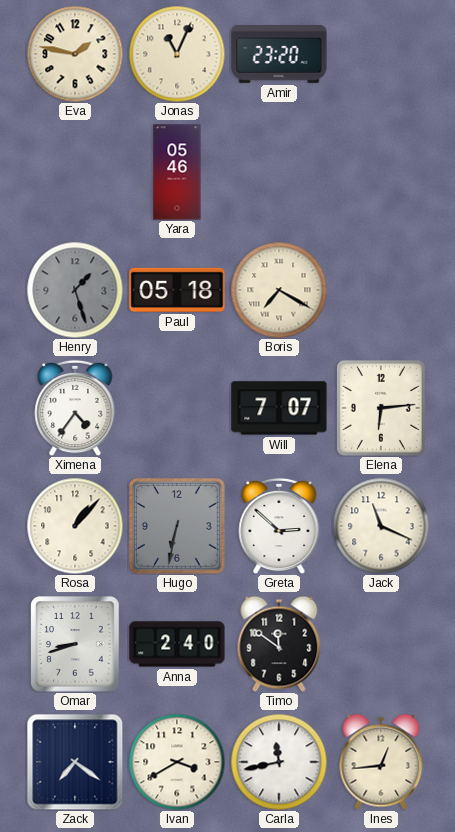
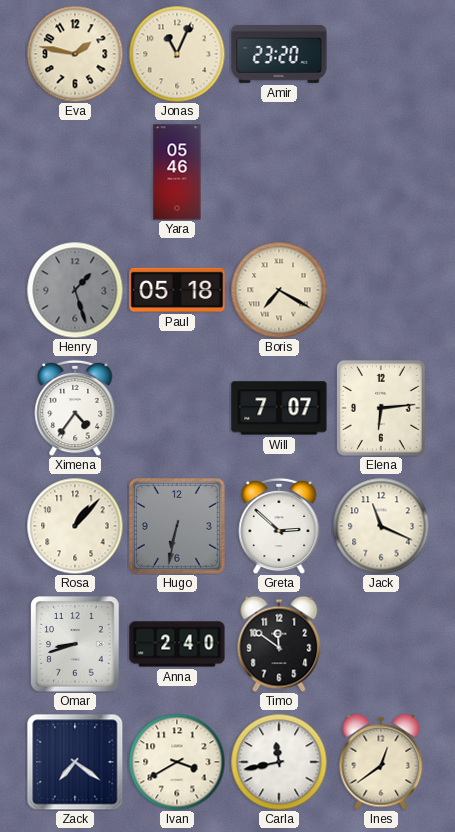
Ines: 12:44 -> 12:39 (381, 762)
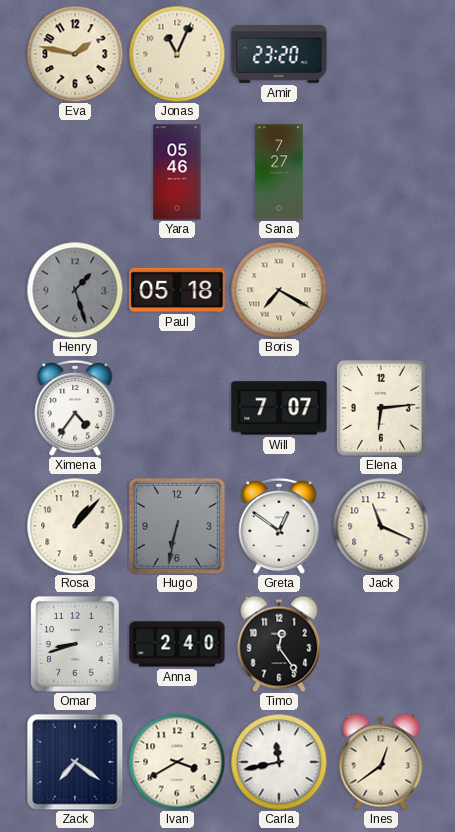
Sana: none -> 7:27 (279, 172)
Greta: 2:52 -> 12:51 (279, 526)
Timo: 11:51 -> 12:24 (279, 644)
